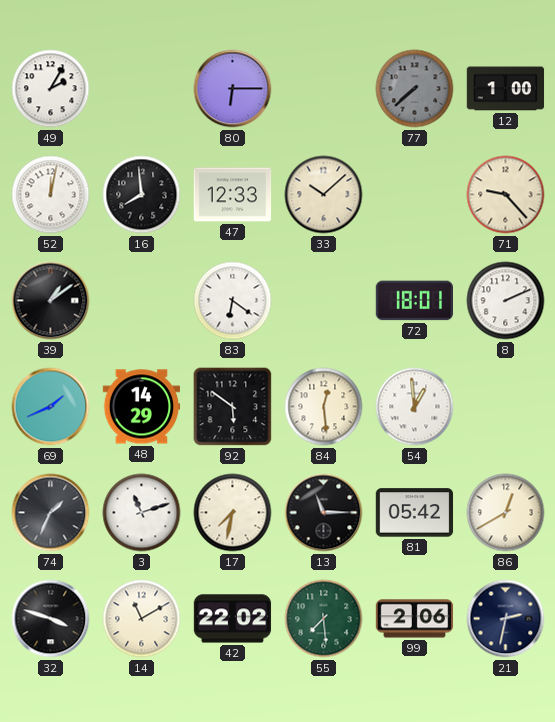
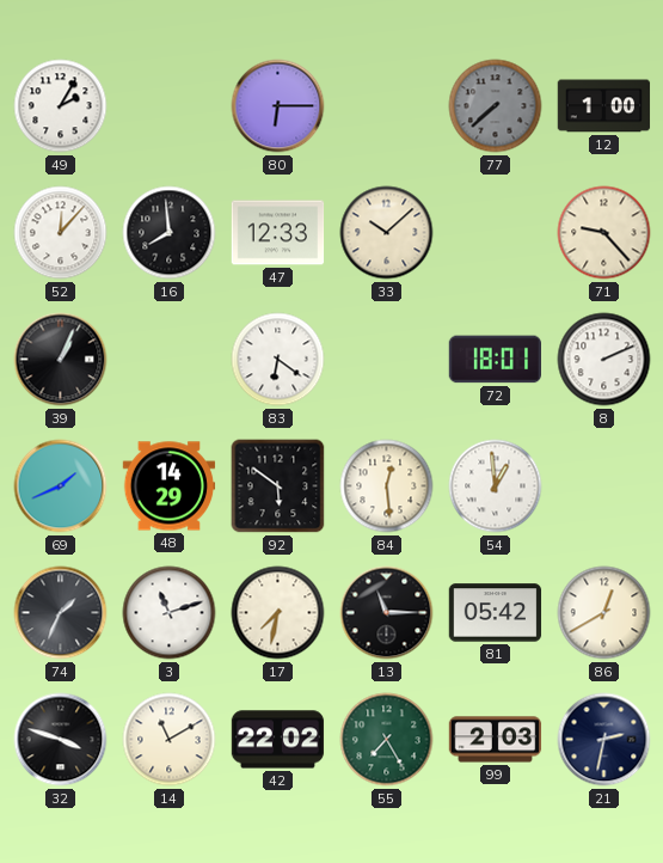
52: 12:02 -> 12:07 (61, 233)
39: 1:09 -> 1:04 (61, 360)
55: 7:29 -> 7:25 (387, 740)
99: 2:06 -> 2:03 (496, 740)
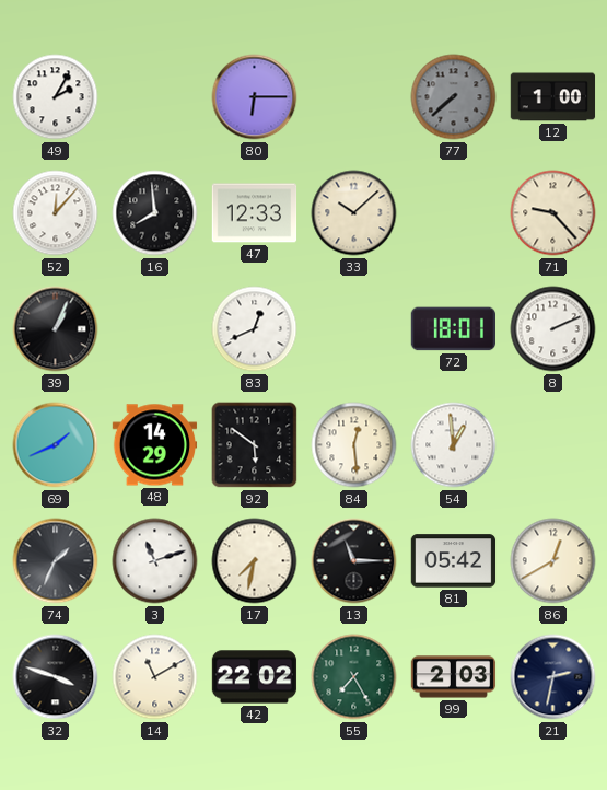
83: 6:21 -> 12:41 (255, 329)
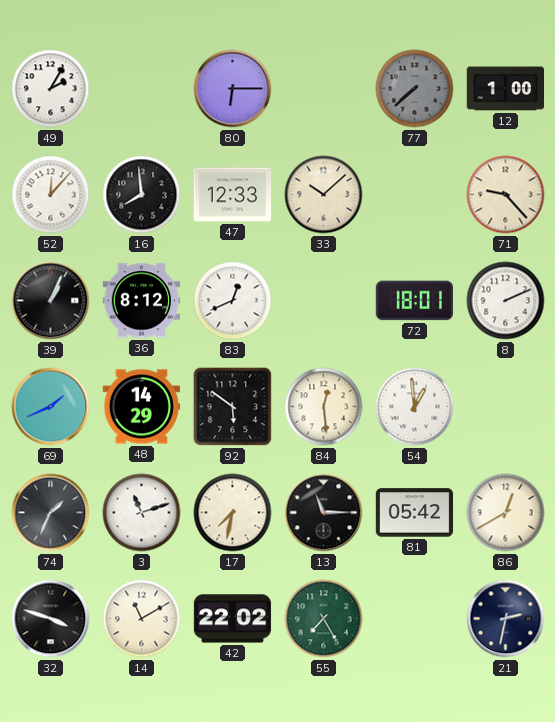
36: none -> 8:12 (142, 301)
99: 2:03 -> none (454, 677)
